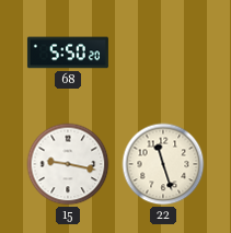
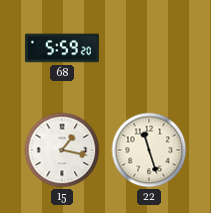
68: 5:50 -> 5:59 (62, 48)
15: 9:17 -> 1:17 (62, 150)
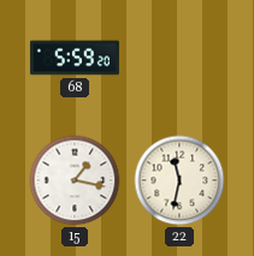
22: 11:27 -> 11:32 (179, 180)
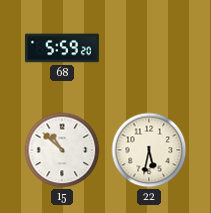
15: 1:17 -> 10:52 (62, 150)
22: 11:32 -> 5:32 (149, 150)
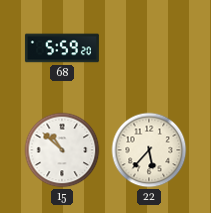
22: 5:32 -> 5:37 (149, 150)
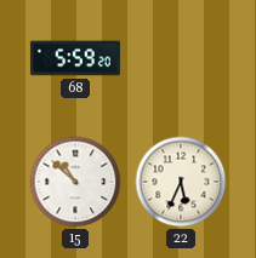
22: 5:37 -> 5:34 (181, 182)
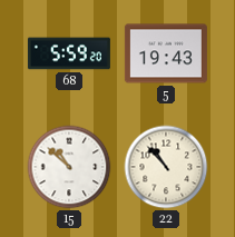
5: none -> 19:43 (166, 53)
22: 5:34 -> 10:53 (166, 167)
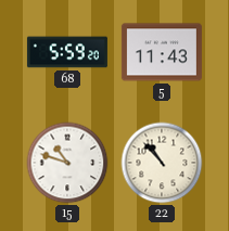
5: 19:43 -> 11:43 (162, 52)
15: 10:52 -> 10:48 (67, 163)
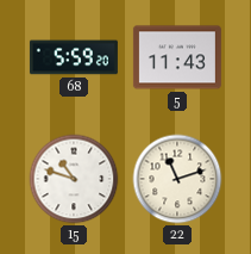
22: 10:53 -> 11:12 (177, 179)
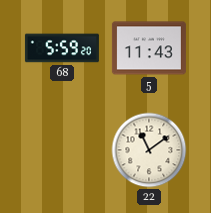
15: 10:48 -> none (74, 179)
22: 11:12 -> 11:09 (149, 150)
